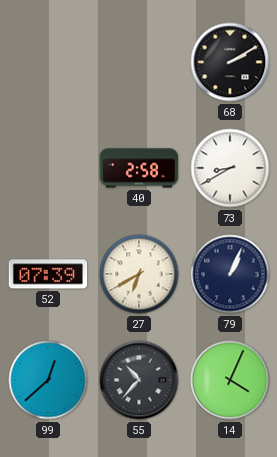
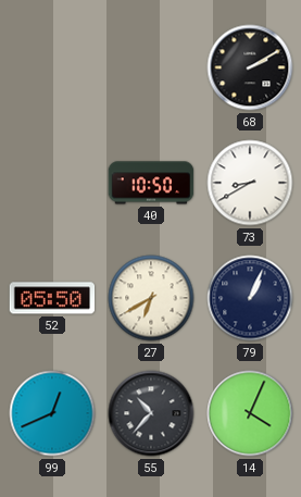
40: 2:58 -> 10:50 (151, 183)
52: 07:39 -> 05:50 (52, 298)
99: 12:38 -> 12:41 (52, 413)
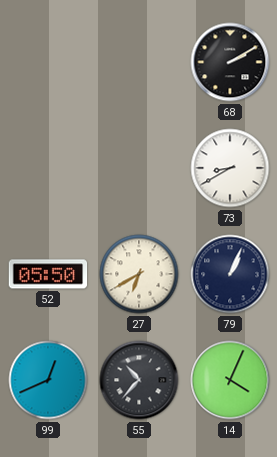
40: 10:50 -> none (151, 183)
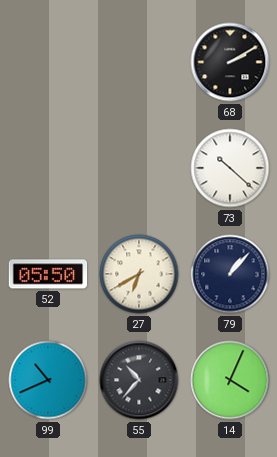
73: 8:40 -> 10:22 (230, 168)
79: 1:04 -> 1:07 (230, 274)
99: 12:41 -> 10:41 (48, 380)
